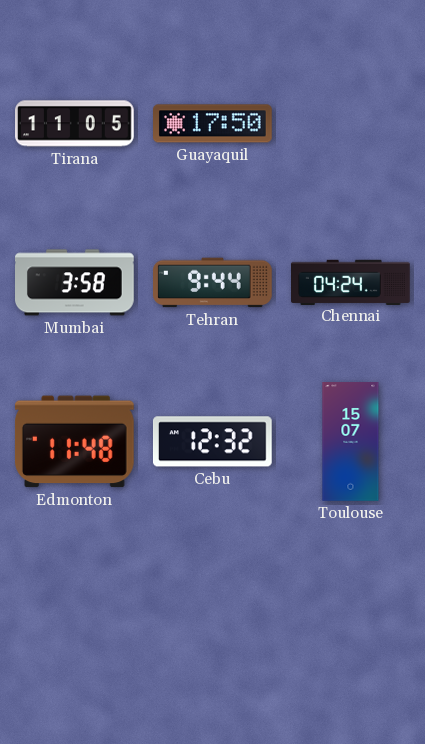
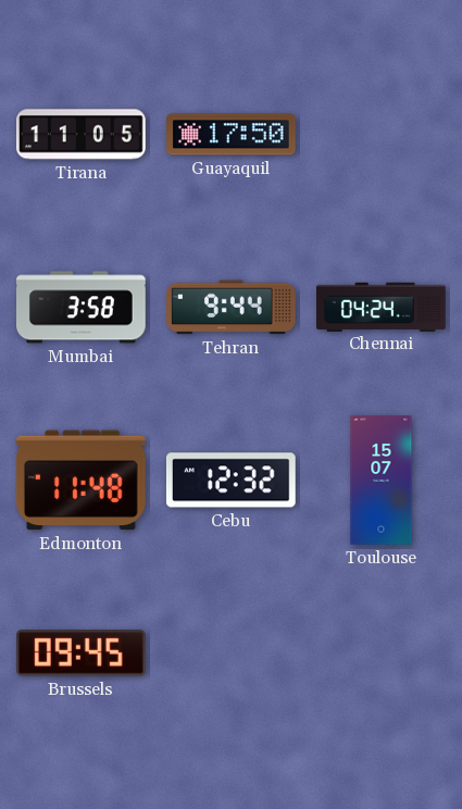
Brussels: none -> 09:45 (80, 654)
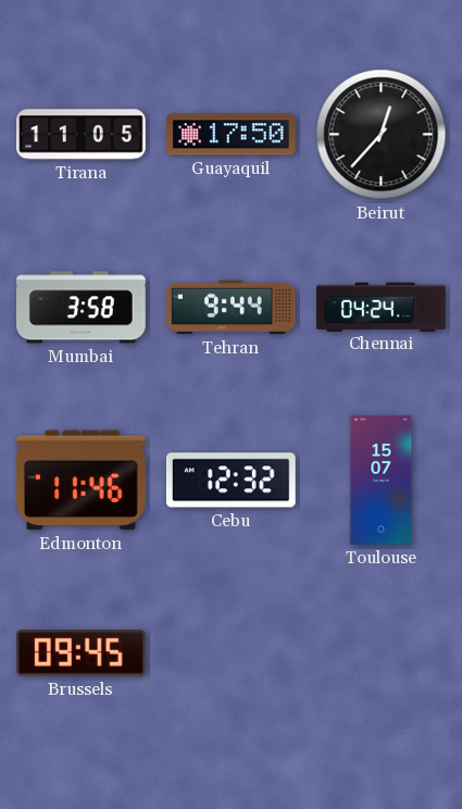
Beirut: none -> 12:37 (382, 135)
Edmonton: 11:48 -> 11:46 (80, 481)
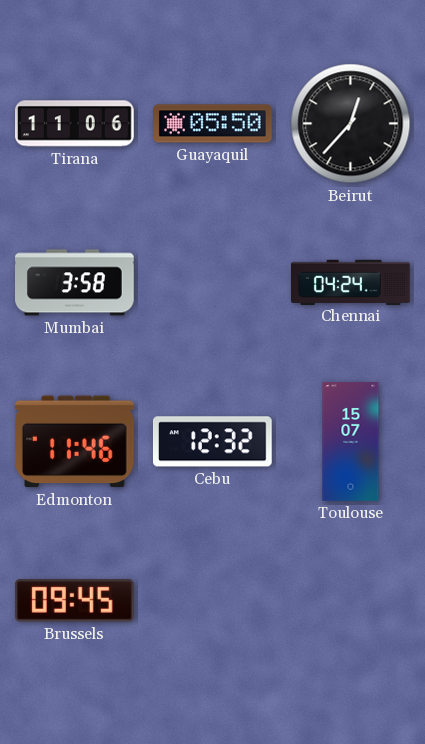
Tirana: 11:05 -> 11:06 (75, 124)
Guayaquil: 17:50 -> 05:50 (213, 124)
Tehran: 9:44 -> none (232, 308)
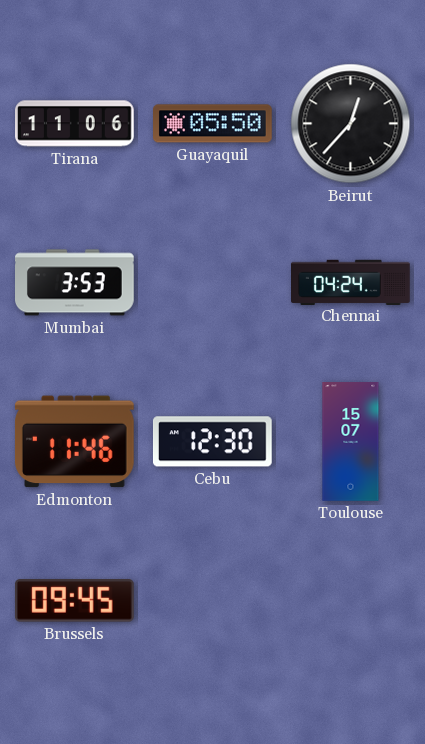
Mumbai: 3:58 -> 3:53 (75, 283)
Cebu: 12:32 -> 12:30 (212, 442)
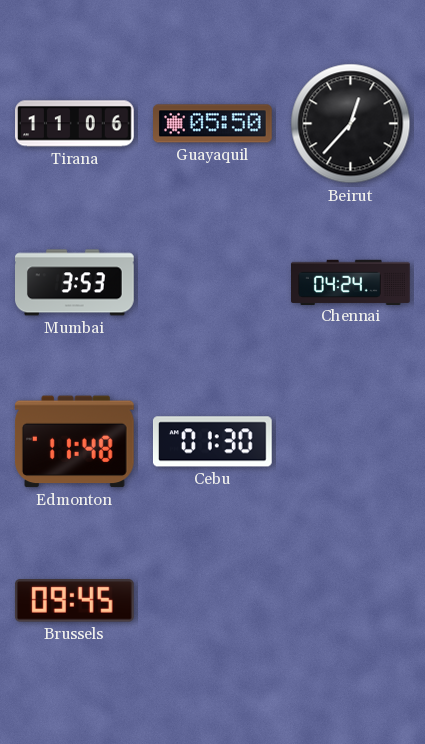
Edmonton: 11:46 -> 11:48 (74, 442)
Cebu: 12:30 -> 01:30 (212, 442)
Toulouse: 15:07 -> none (351, 442)
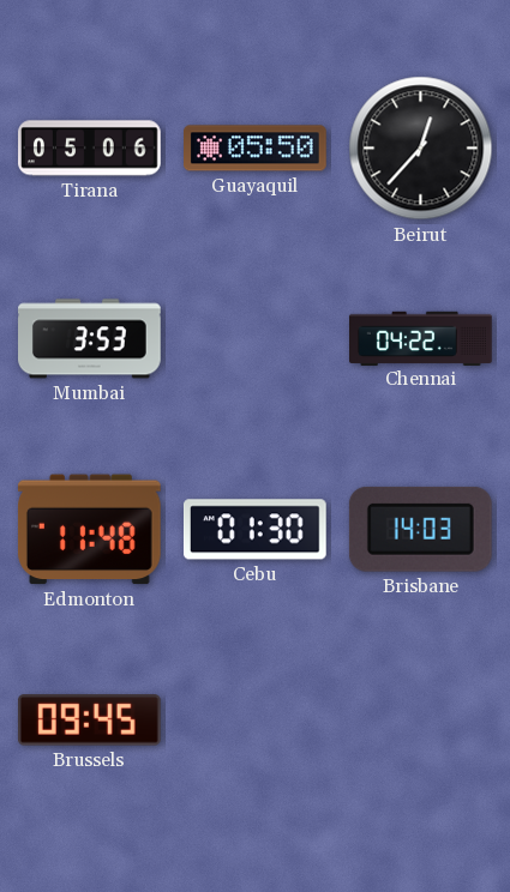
Tirana: 11:06 -> 05:06 (90, 149)
Chennai: 04:24 -> 04:22 (421, 338)
Brisbane: none -> 14:03 (420, 529)
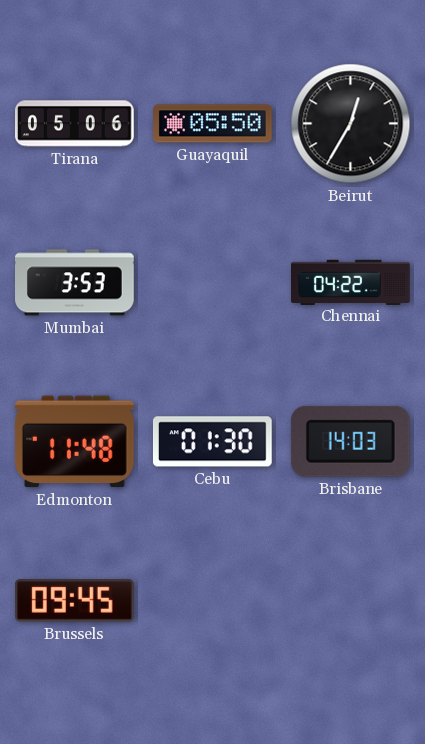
Beirut: 12:37 -> 12:35 (351, 124)
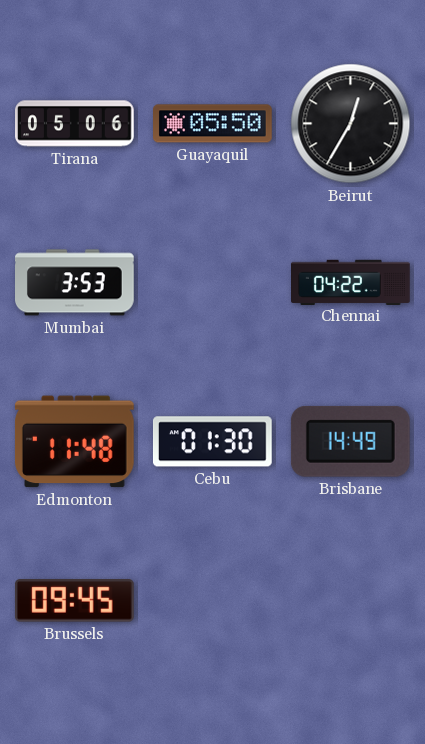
Brisbane: 14:03 -> 14:49 (350, 441)
